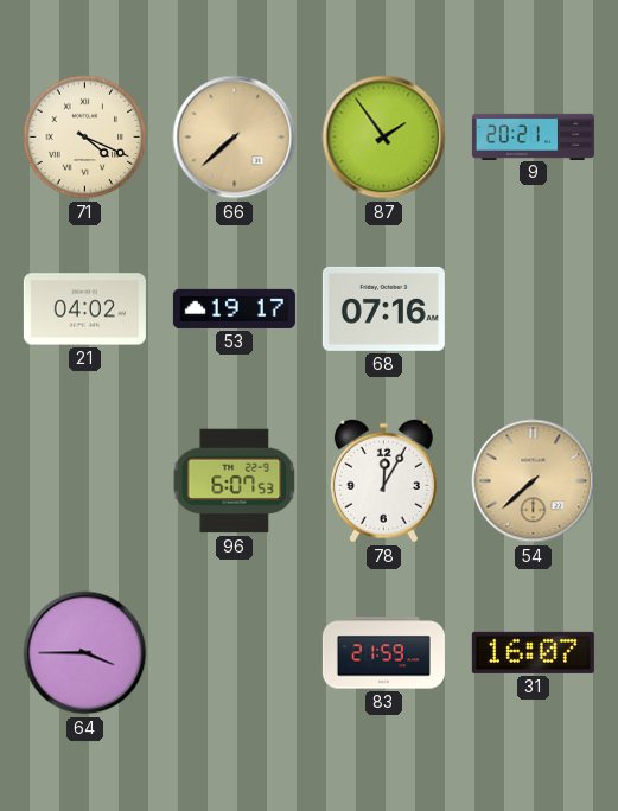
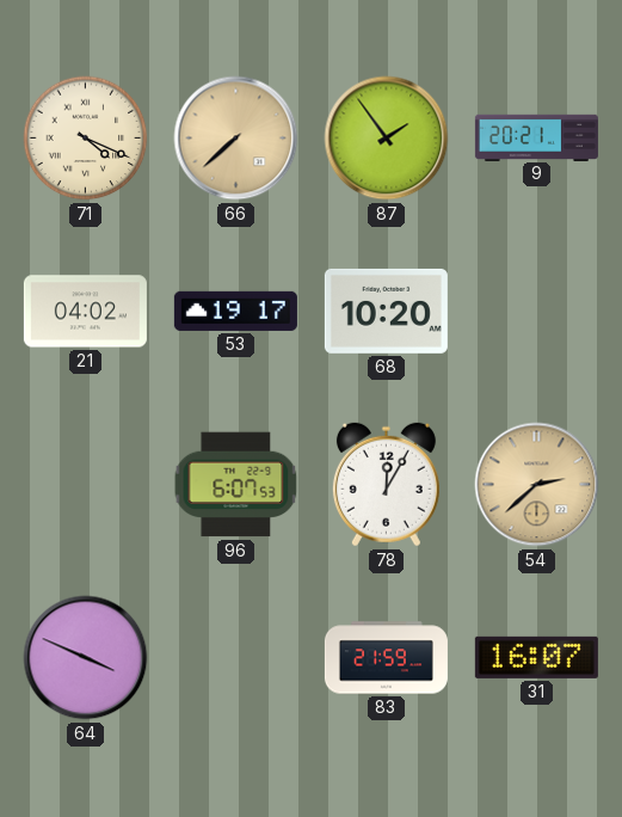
68: 07:16 -> 10:20 (386, 311)
54: 7:38 -> 2:38 (537, 485)
64: 3:45 -> 3:49 (86, 658)
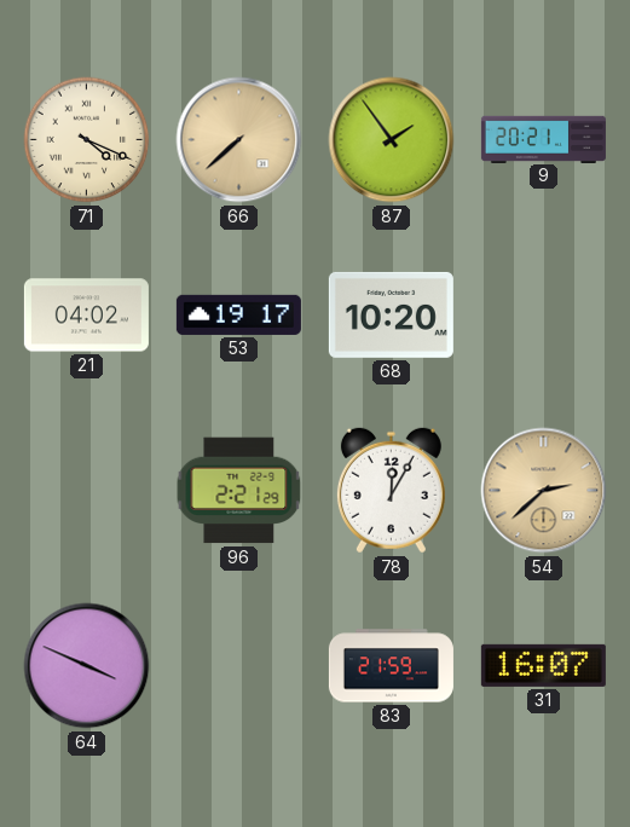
96: 6:07 -> 2:21 (239, 491)
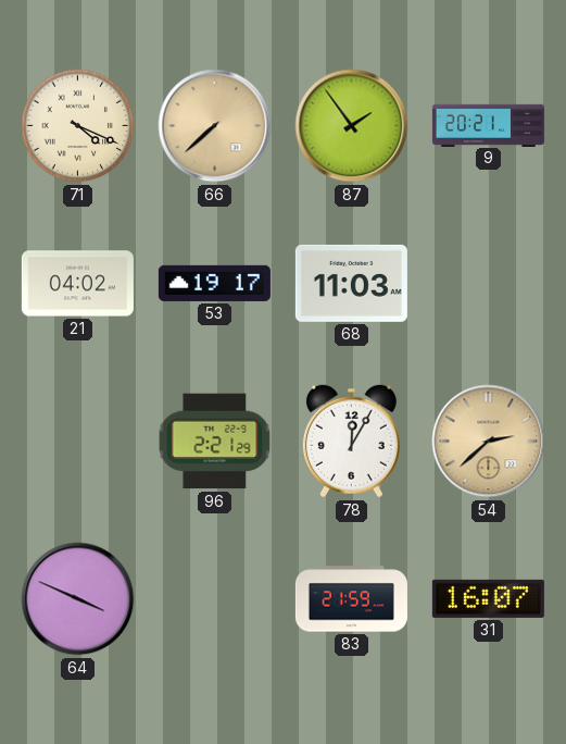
68: 10:20 -> 11:03 (351, 283)
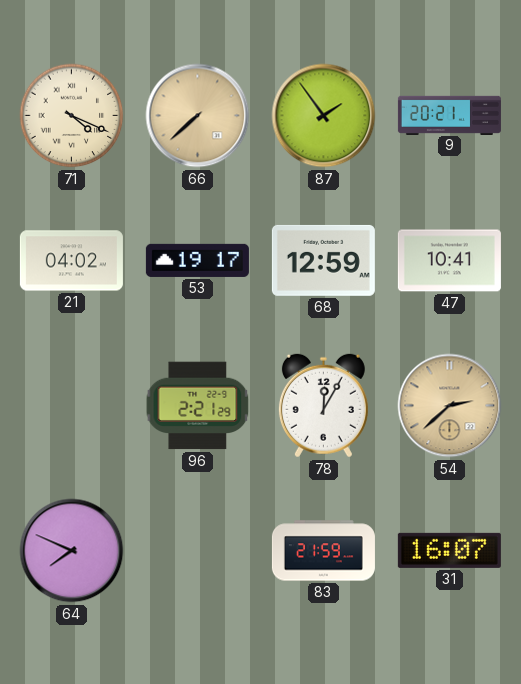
68: 11:03 -> 12:59 (323, 260)
47: none -> 10:41 (449, 261)
64: 3:49 -> 7:49 (72, 551)
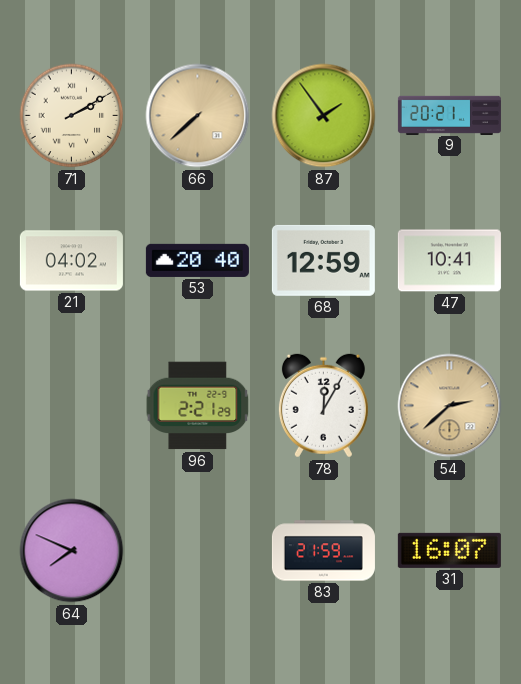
71: 4:19 -> 2:10 (72, 116)
53: 19:17 -> 20:40 (197, 260)
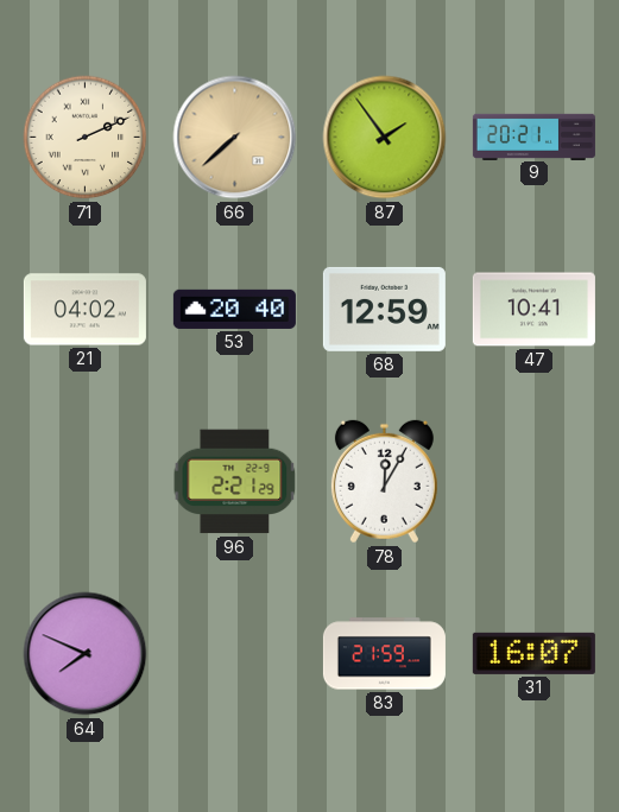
71: 2:10 -> 2:11 (86, 138)
54: 2:38 -> none (450, 406)
